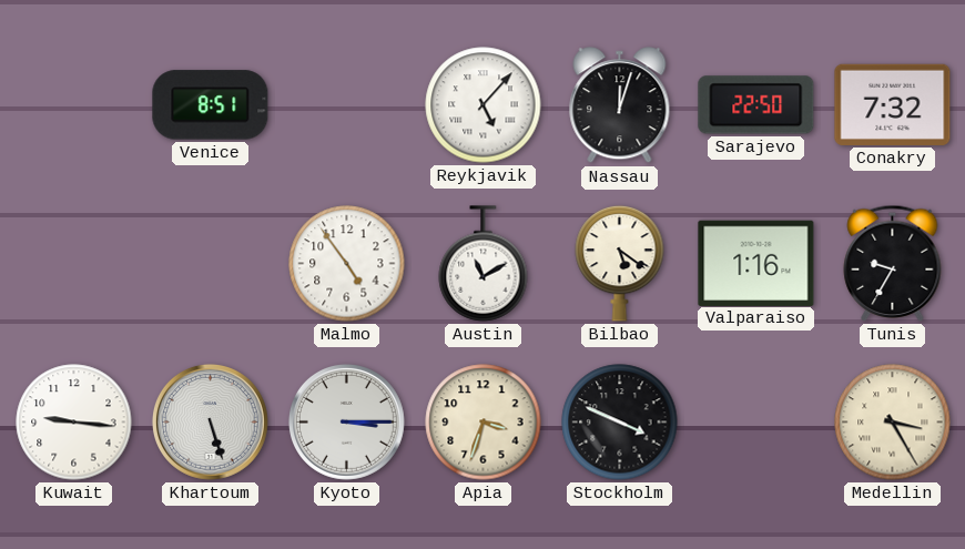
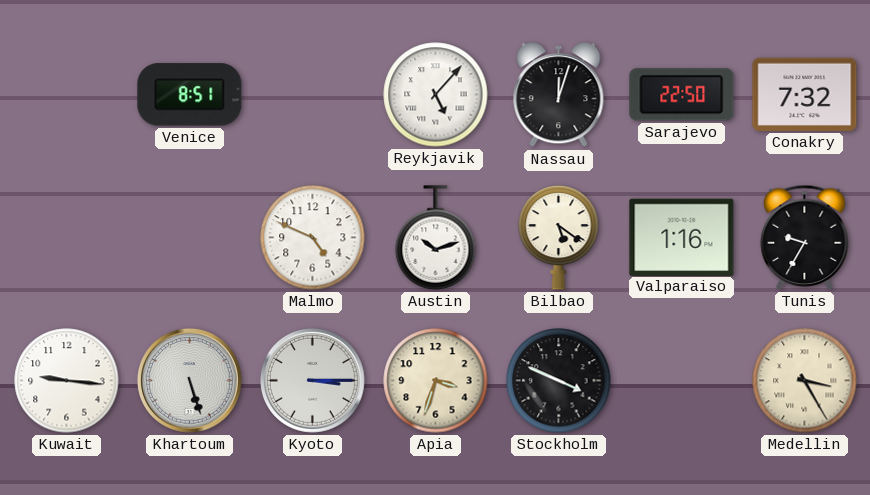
Malmo: 4:54 -> 4:49 (313, 238)
Austin: 11:10 -> 10:12 (436, 238)
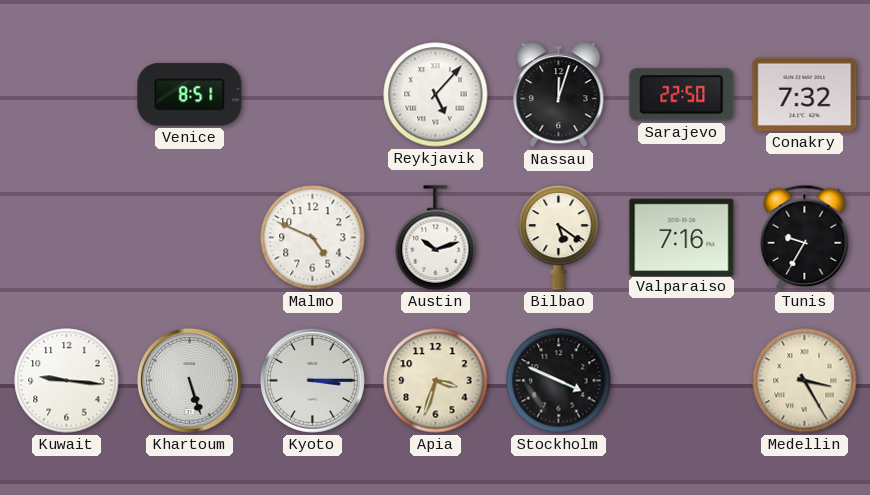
Valparaiso: 1:16 -> 7:16 (682, 237)
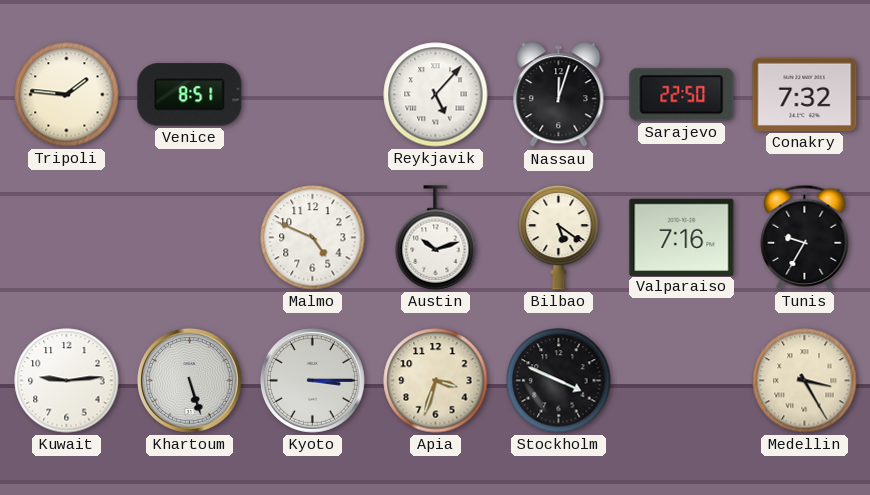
Tripoli: none -> 1:46 (67, 95)
Kuwait: 9:16 -> 9:14 (67, 381)
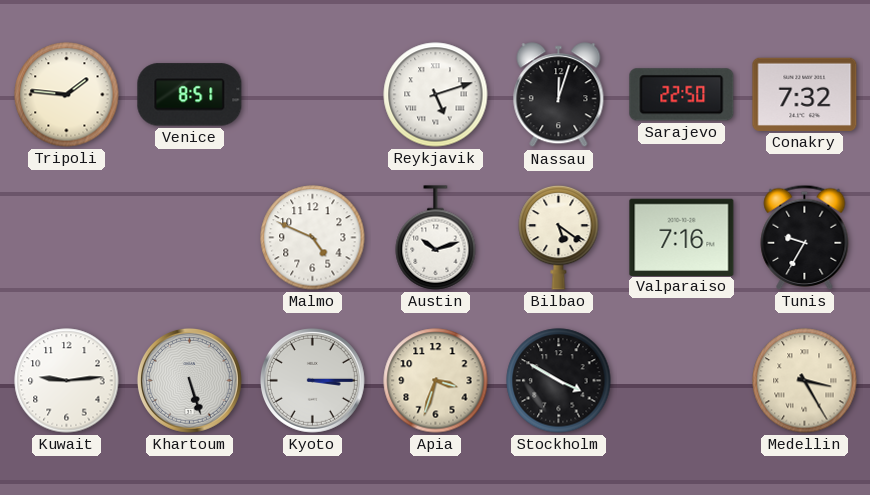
Reykjavik: 5:07 -> 5:12 (436, 95)
Stockholm: 3:49 -> 3:50 (559, 381)
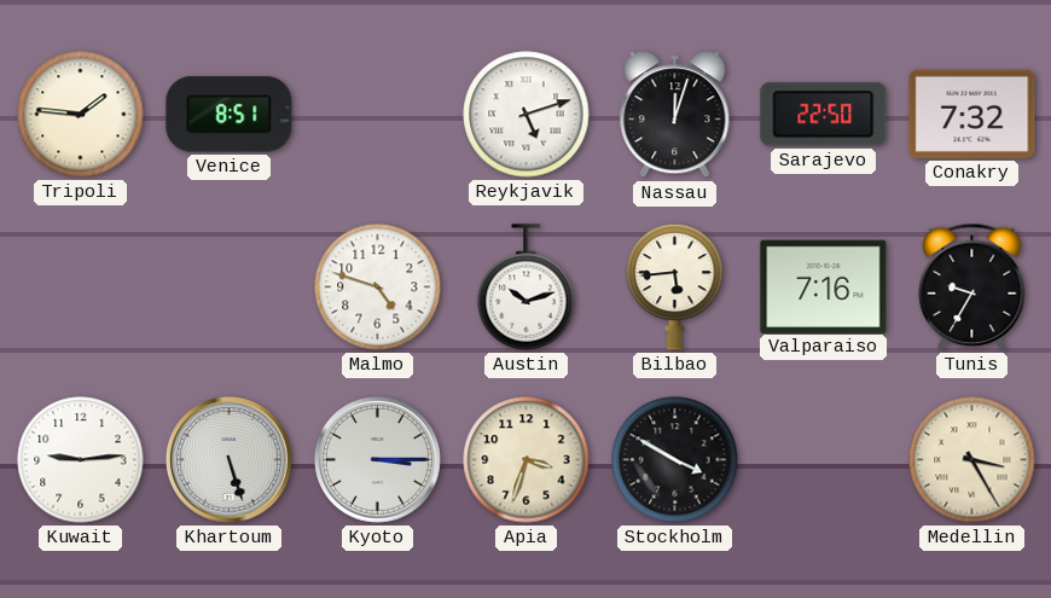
Malmo: 4:49 -> 4:48 (378, 288)
Bilbao: 5:21 -> 5:44 (675, 286)
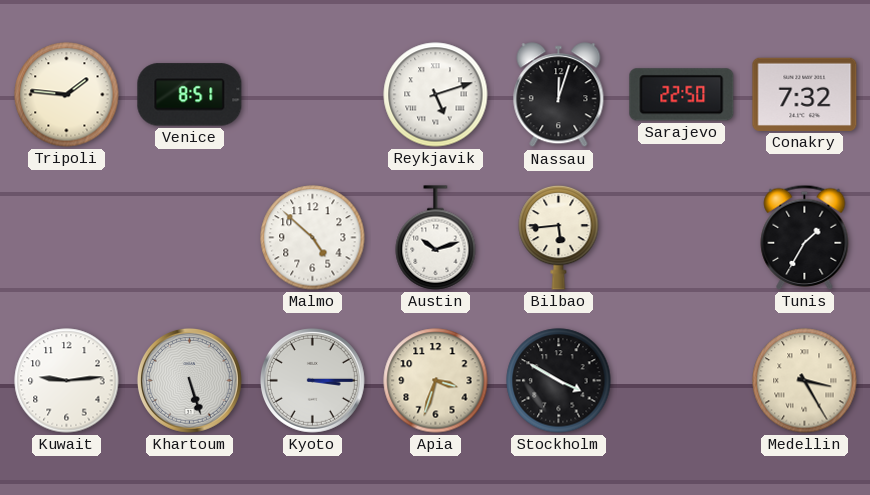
Malmo: 4:48 -> 4:52 (313, 238)
Valparaiso: 7:16 -> none (824, 286)
Tunis: 9:35 -> 1:35 (805, 237)
